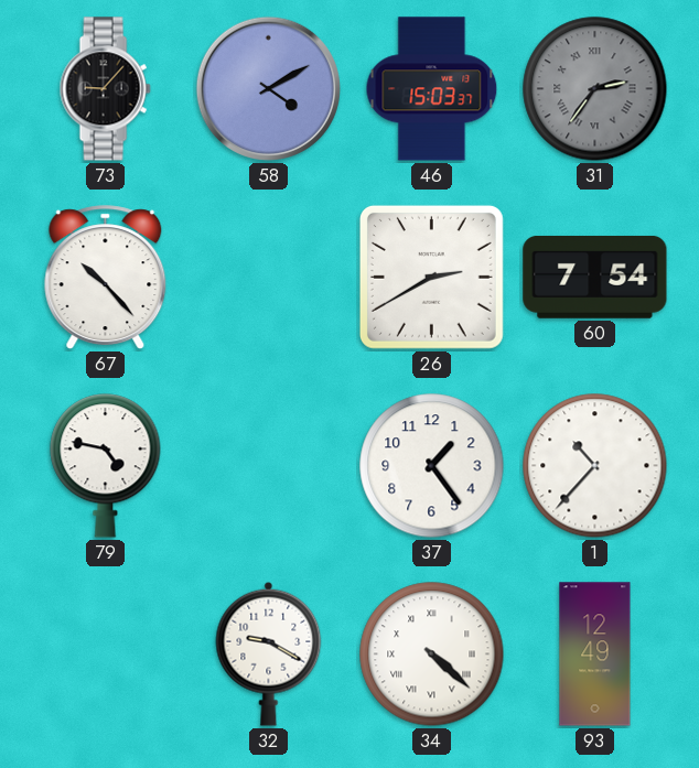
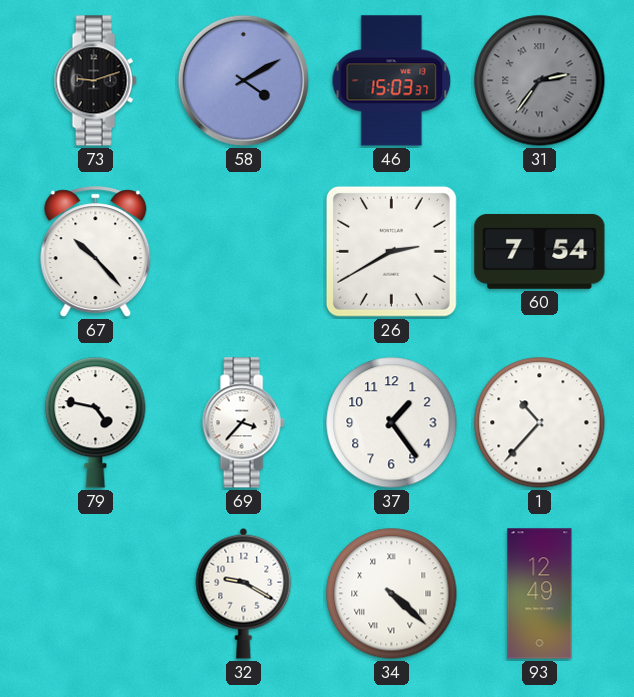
73: 9:07 -> 9:12 (95, 81)
69: none -> 3:37 (243, 423)
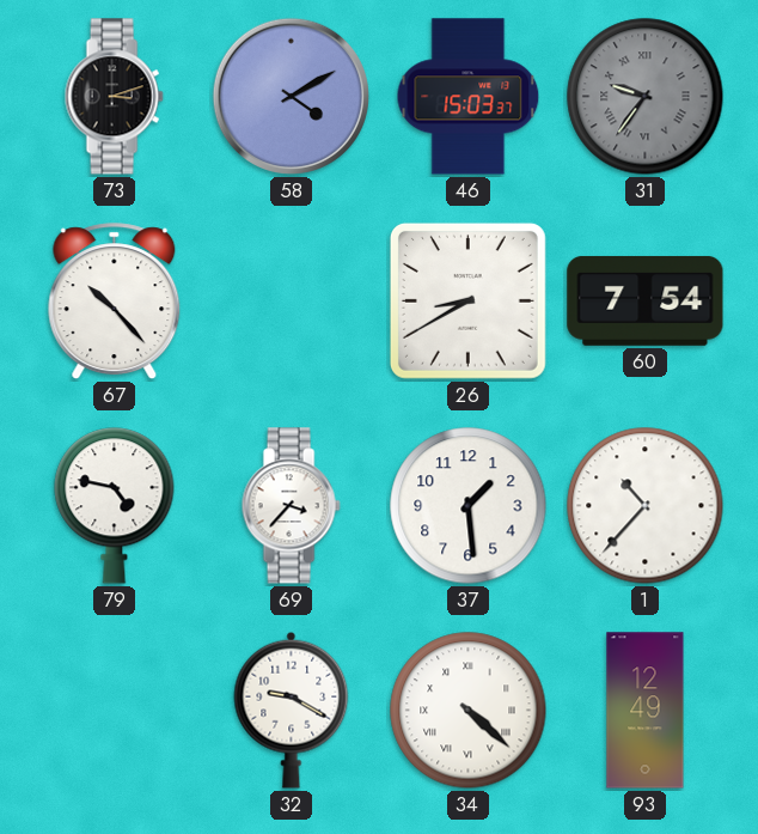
73: 9:12 -> 3:12 (114, 97)
31: 2:36 -> 9:36 (646, 97)
26: 2:40 -> 8:40 (467, 300)
37: 1:24 -> 1:29 (469, 506)
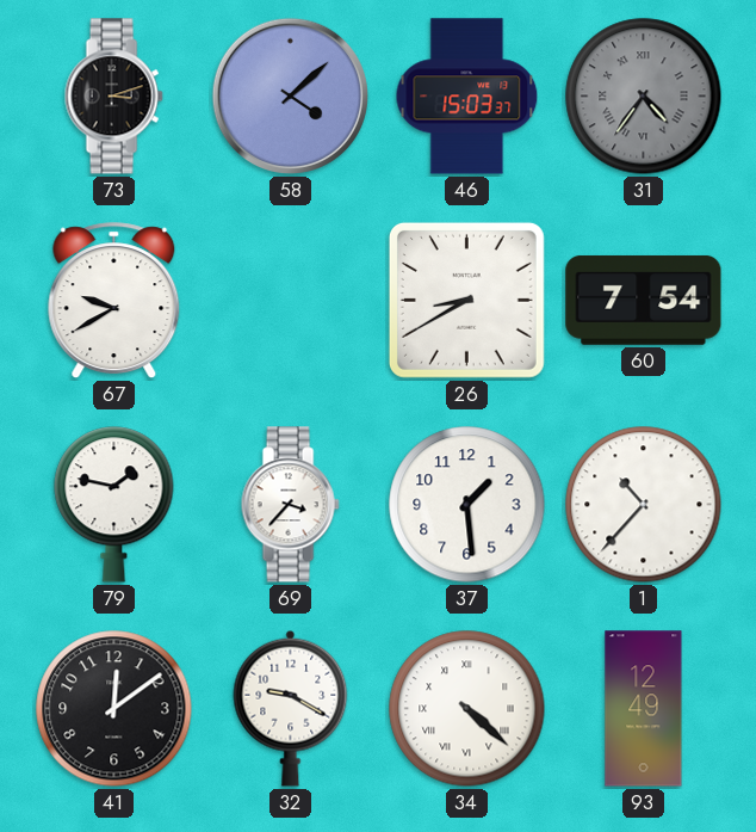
58: 4:10 -> 4:08 (290, 95)
31: 9:36 -> 4:36 (644, 97)
67: 10:23 -> 9:40 (114, 301)
79: 4:47 -> 1:47 (114, 505)
41: none -> 12:09 (114, 709)
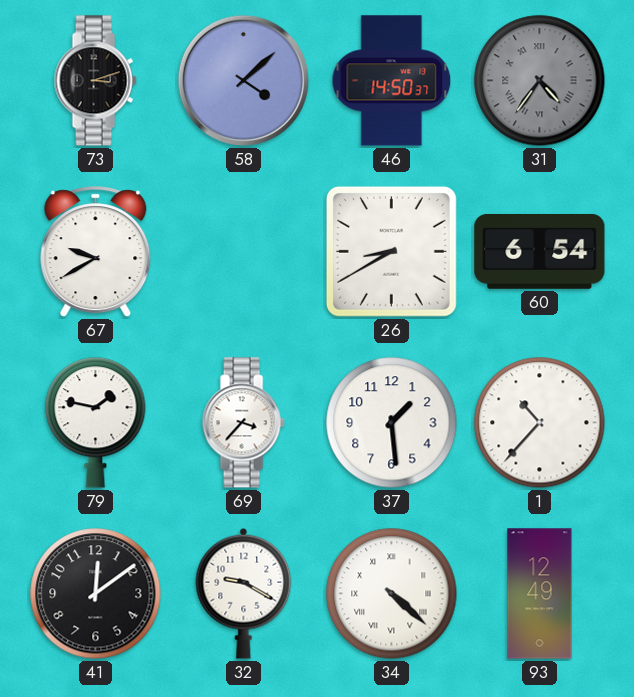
46: 15:03 -> 14:50 (392, 81)
60: 7:54 -> 6:54 (540, 252)
